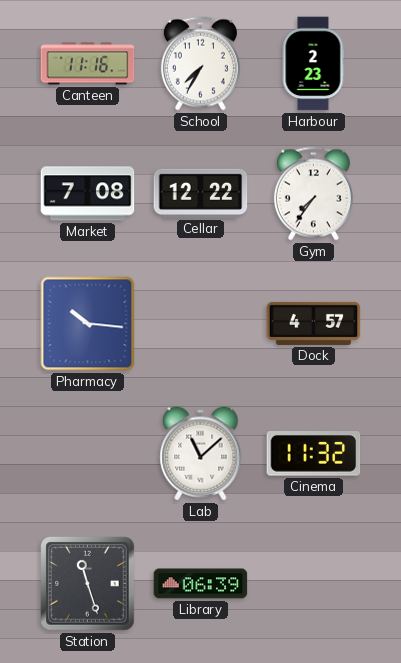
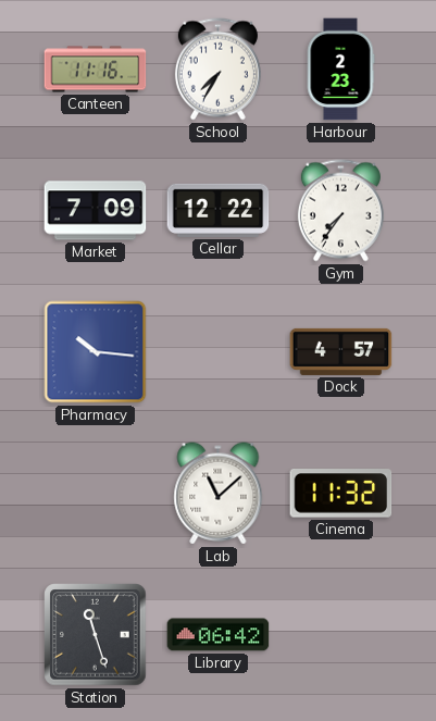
Market: 7:08 -> 7:09 (96, 211)
Library: 06:39 -> 06:42 (219, 635)
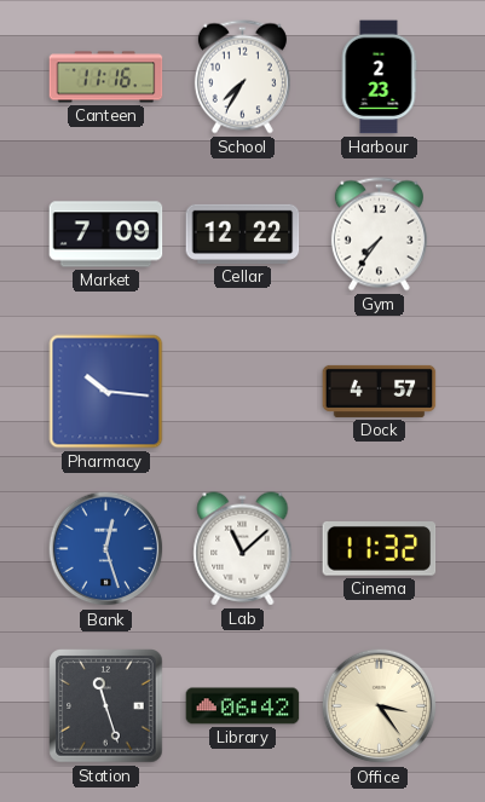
Bank: none -> 12:27 (106, 549)
Office: none -> 3:24 (380, 706)
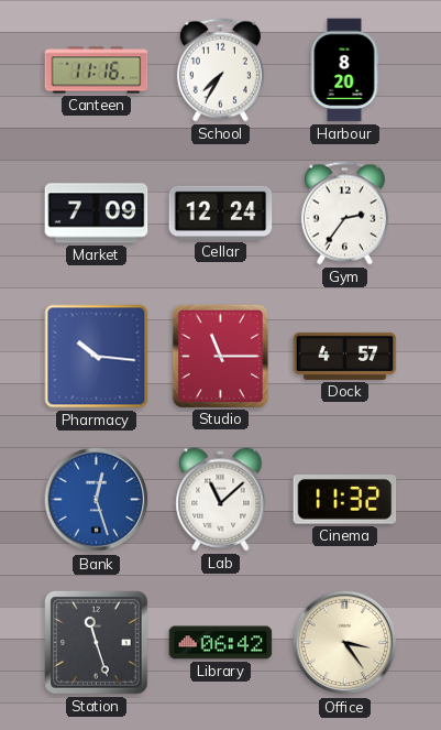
Harbour: 2:23 -> 8:20 (344, 70)
Cellar: 12:22 -> 12:24 (221, 213)
Gym: 7:36 -> 2:36 (344, 214)
Studio: none -> 11:15 (220, 356)
